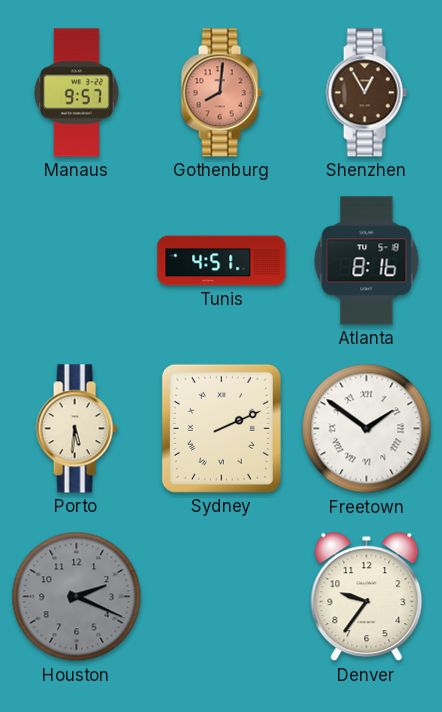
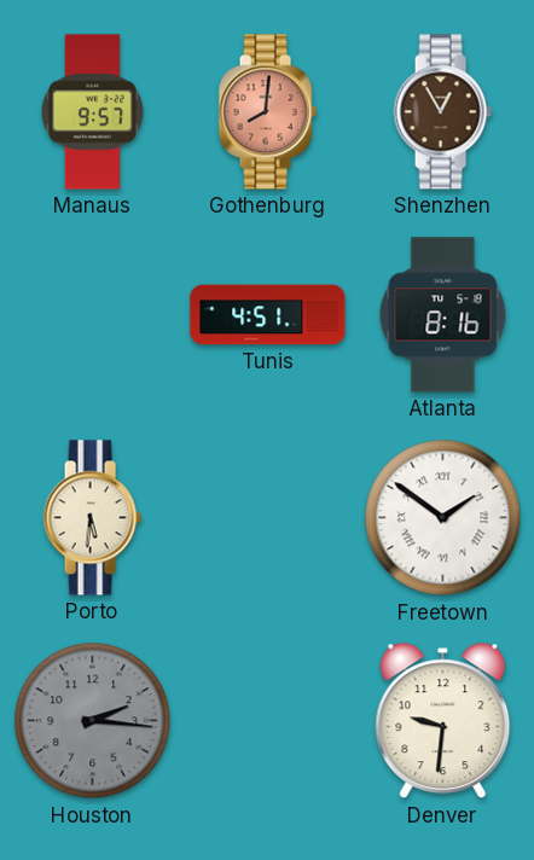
Sydney: 2:11 -> none (221, 428)
Houston: 2:19 -> 2:16 (93, 721)
Denver: 9:36 -> 9:31 (443, 721)
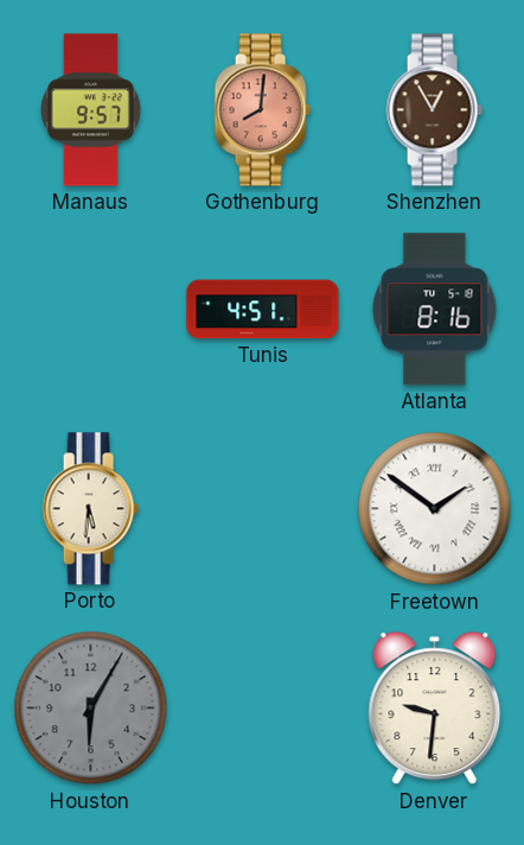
Houston: 2:16 -> 6:05 (91, 709)
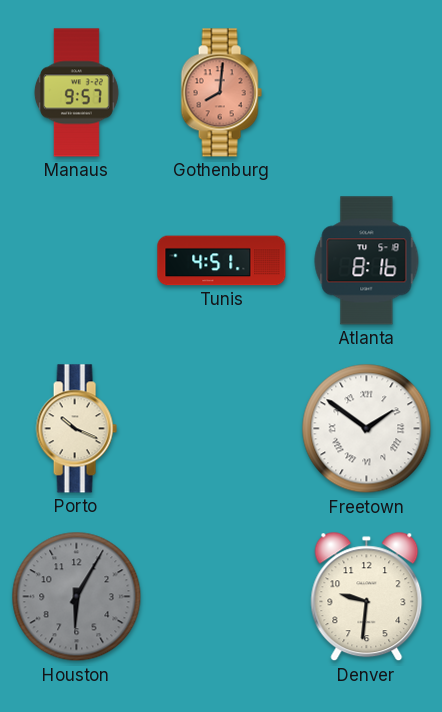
Shenzhen: 12:55 -> none (434, 110)
Porto: 5:31 -> 10:19 (76, 429)
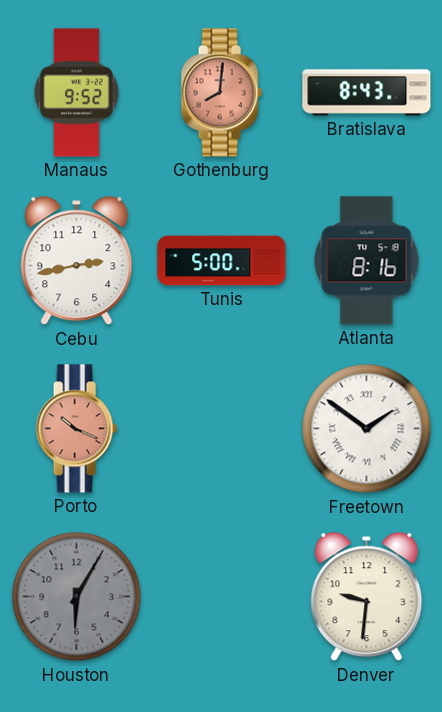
Manaus: 9:57 -> 9:52 (76, 93)
Bratislava: none -> 8:43 (367, 93)
Cebu: none -> 2:43 (77, 261)
Tunis: 4:51 -> 5:00 (222, 261)
Porto dial: cream -> salmon (76, 429)
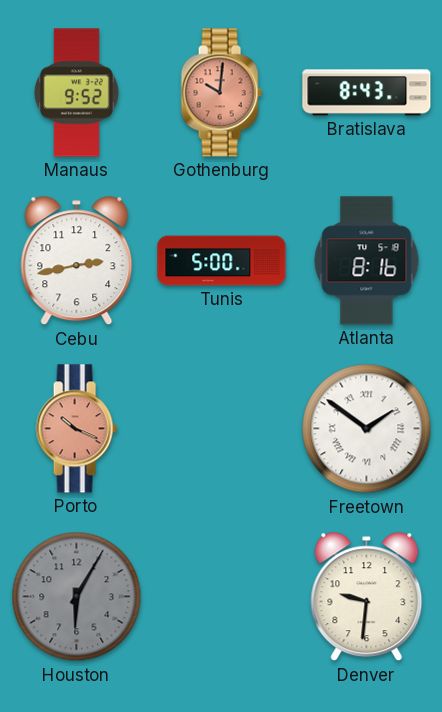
Gothenburg: 8:01 -> 10:01 (221, 93)
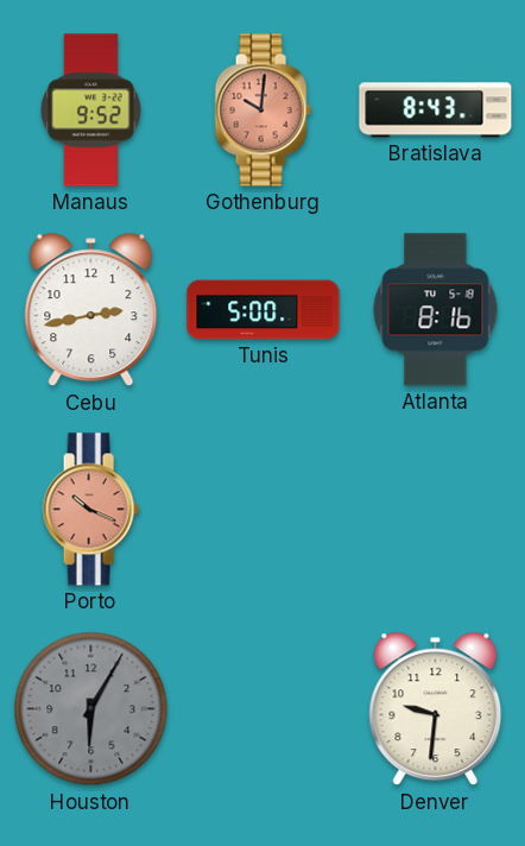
Freetown: 1:51 -> none (367, 429)
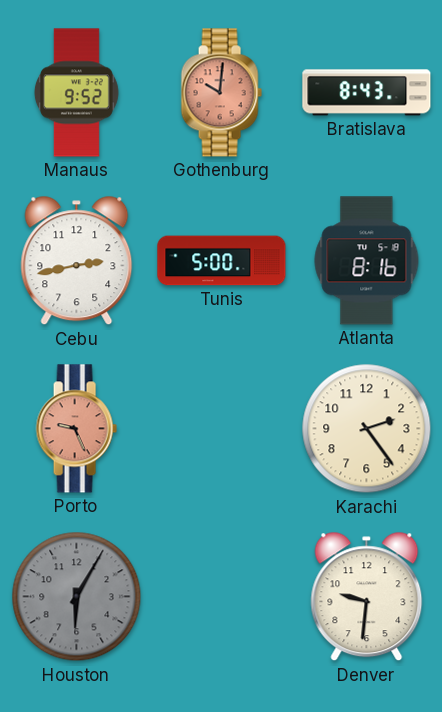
Porto: 10:19 -> 9:26 (76, 429)
Karachi: none -> 2:24 (367, 429)
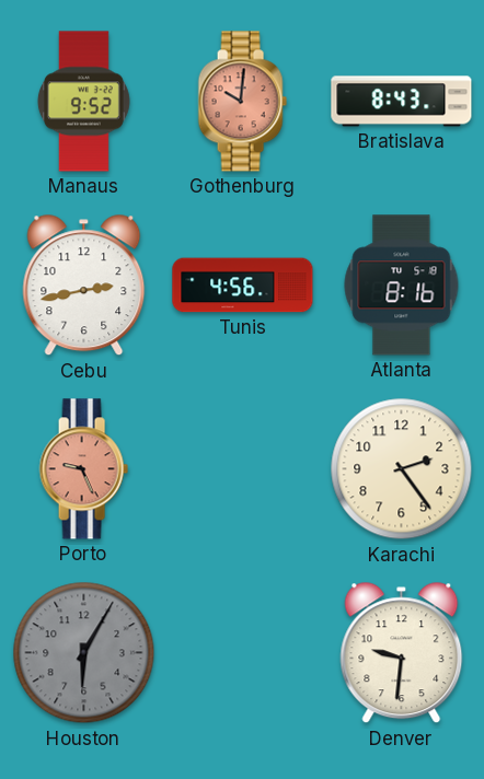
Tunis: 5:00 -> 4:56 (243, 286)
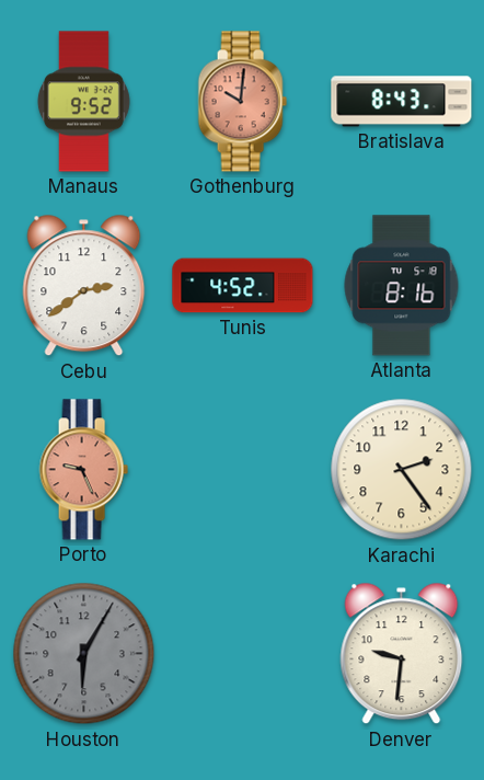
Cebu: 2:43 -> 2:39 (84, 286)
Tunis: 4:56 -> 4:52 (243, 286)
